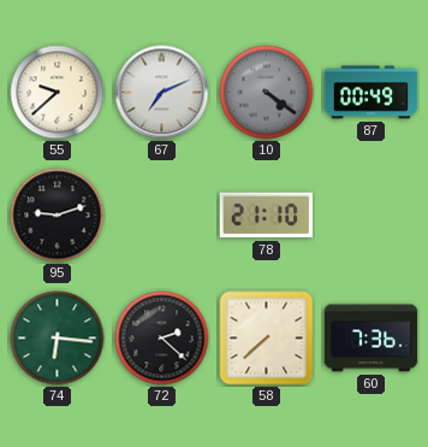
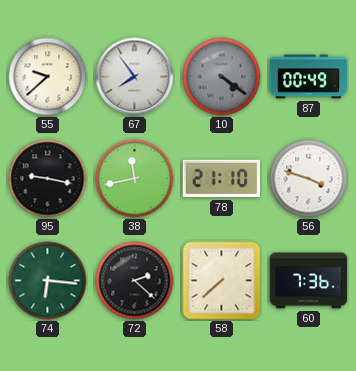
67: 7:11 -> 7:54 (135, 77)
95: 9:12 -> 9:17 (48, 179)
38: none -> 11:43 (135, 179)
56: none -> 3:48 (309, 179)
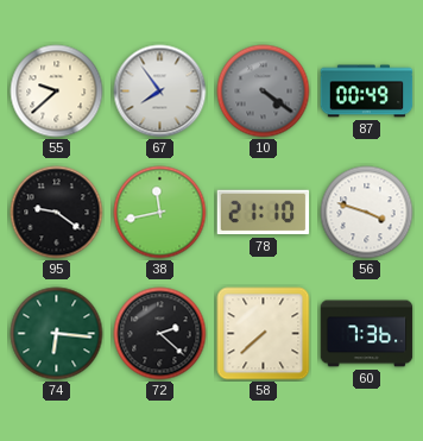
95: 9:17 -> 9:21 (57, 213)
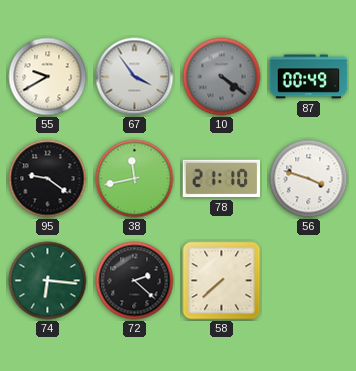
55: 9:38 -> 9:40 (48, 77)
67: 7:54 -> 3:54 (135, 77)
60: 7:36 -> none (367, 334)
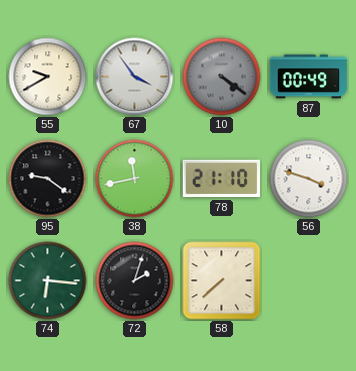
72: 2:22 -> 2:03 (135, 281)
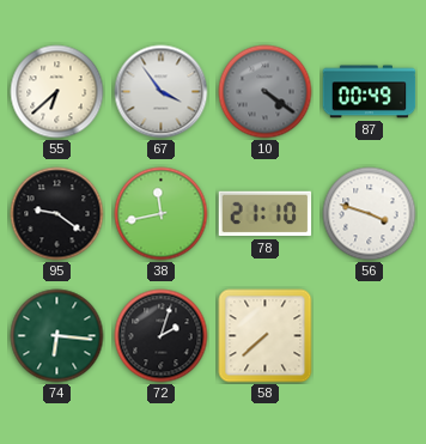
55: 9:40 -> 6:38 (57, 92)
